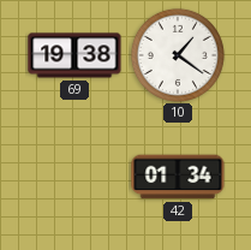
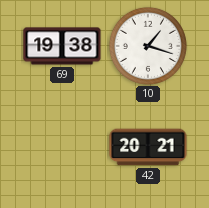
10: 1:21 -> 1:18 (148, 46)
42: 01:34 -> 20:21 (148, 147)
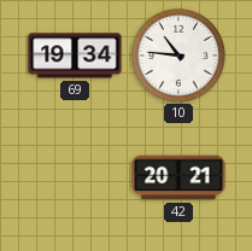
69: 19:38 -> 19:34 (75, 56)
10: 1:18 -> 10:46 (178, 56)
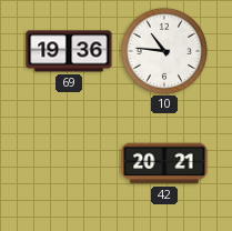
69: 19:34 -> 19:36 (69, 51)
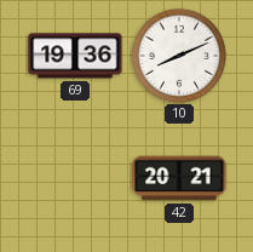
10: 10:46 -> 8:11 (179, 56)
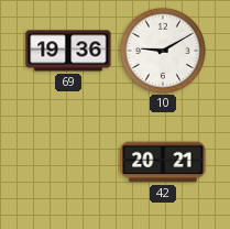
10: 8:11 -> 9:10 (163, 51)
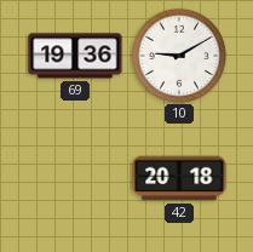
42: 20:21 -> 20:18 (179, 178)
